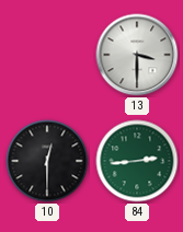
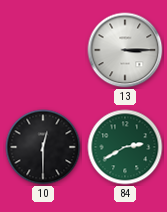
13: 3:30 -> 3:15 (125, 50)
84: 2:44 -> 2:40 (125, 147)
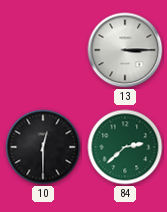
84: 2:40 -> 2:38 (125, 147)
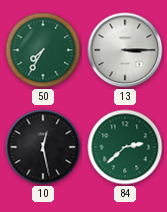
50: none -> 7:35 (43, 50)
10: 12:30 -> 12:28 (43, 147)
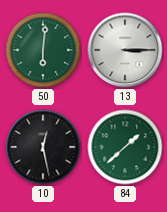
50: 7:35 -> 6:01 (43, 50)
84: 2:38 -> 1:38 (125, 147)
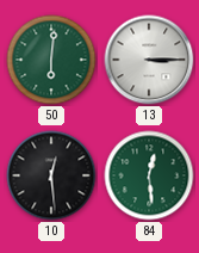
10: 12:28 -> 12:29 (51, 175)
84: 1:38 -> 12:29 (149, 175)
